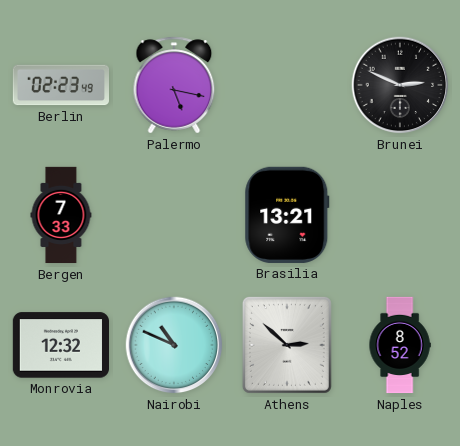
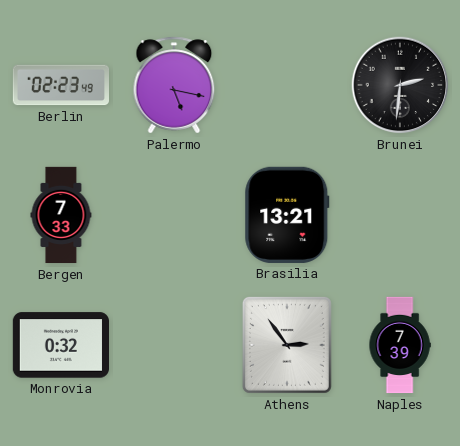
Brunei: 2:49 -> 2:31 (400, 85)
Monrovia: 12:32 -> 0:32 (60, 345)
Nairobi: 10:49 -> none (174, 345)
Athens: 2:52 -> 2:54 (287, 345)
Naples: 8:52 -> 7:39 (400, 345)
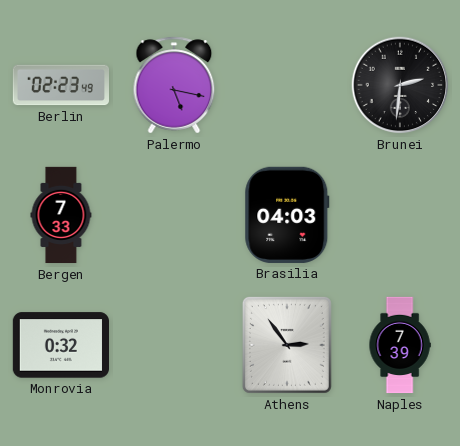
Brasilia: 13:21 -> 04:03 (287, 215)
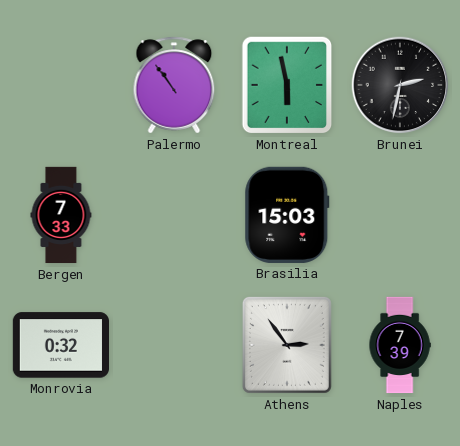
Berlin: 02:23 -> none (60, 85)
Palermo: 5:17 -> 10:54 (174, 85)
Montreal: none -> 5:58 (287, 85)
Brunei: 2:31 -> 2:32 (400, 85)
Brasilia: 04:03 -> 15:03 (287, 215)
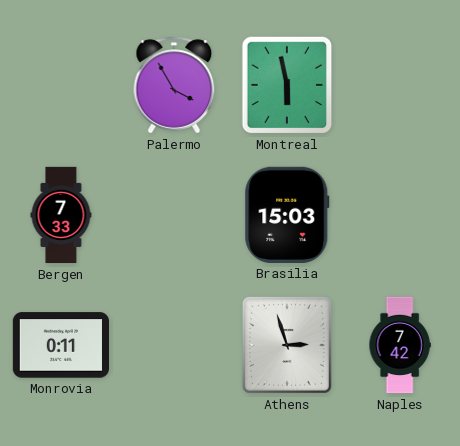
Palermo: 10:54 -> 3:55 (174, 85)
Brunei: 2:32 -> none (400, 85)
Monrovia: 0:32 -> 0:11 (60, 345)
Athens: 2:54 -> 2:57 (287, 345)
Naples: 7:39 -> 7:42 (400, 345)
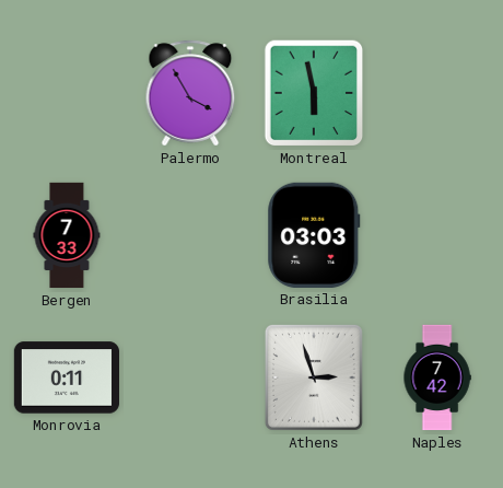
Brasilia: 15:03 -> 03:03 (314, 235)
